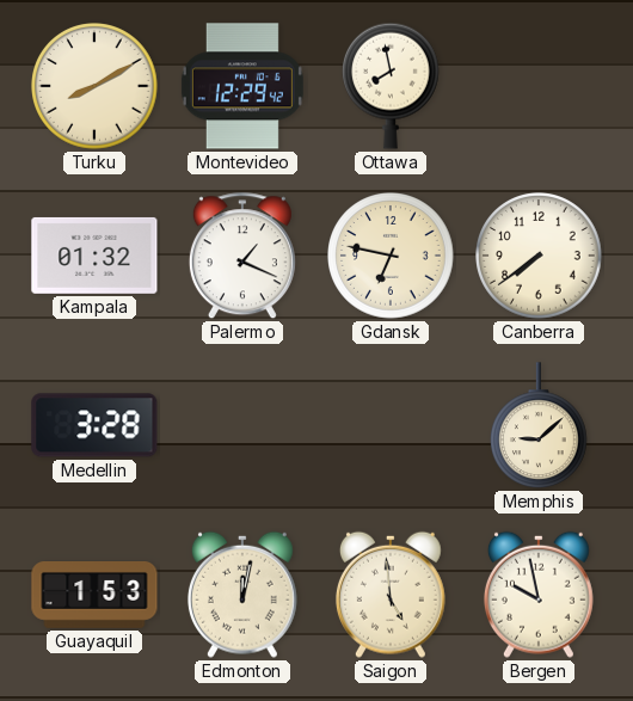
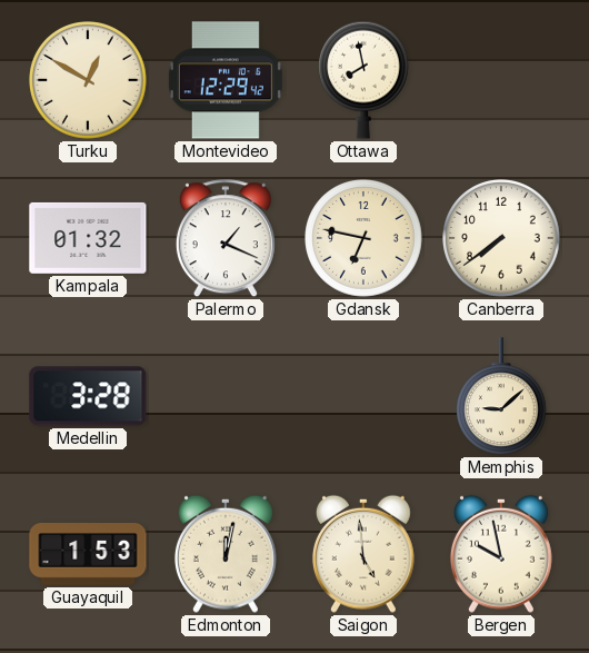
Turku: 8:10 -> 12:50 (88, 80)
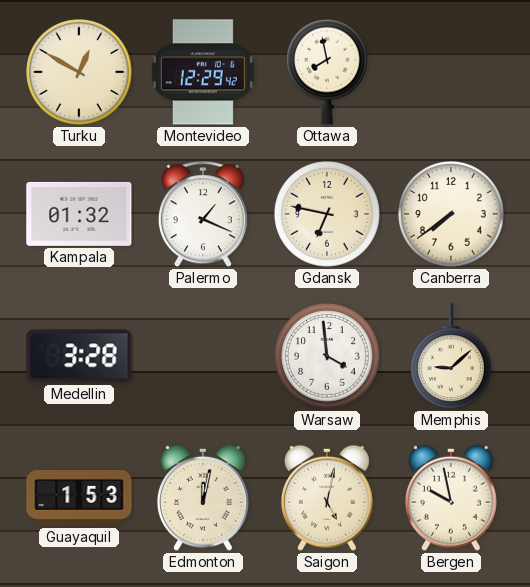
Warsaw: none -> 3:59 (327, 356)
Saigon: 4:59 -> 5:02 (327, 498)
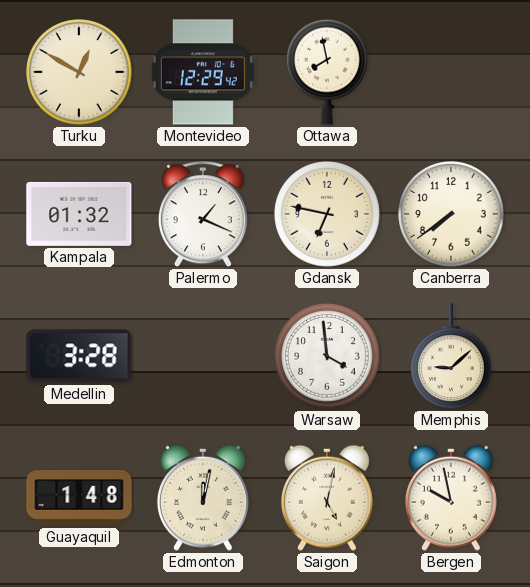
Guayaquil: 1:53 -> 1:48 (79, 499)
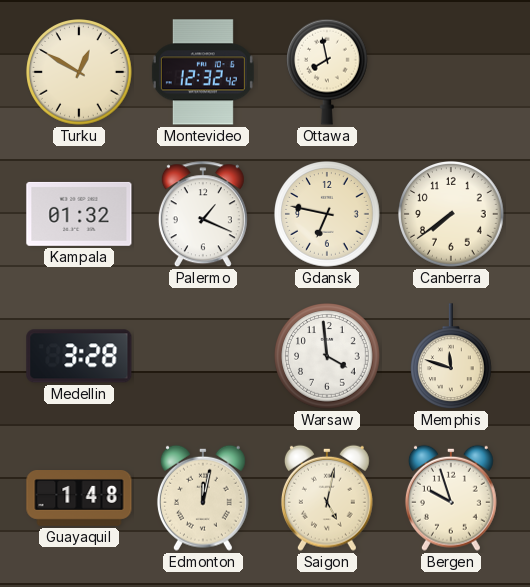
Montevideo: 12:29 -> 12:32 (203, 72)
Memphis: 9:08 -> 11:48 (452, 357)
Bergen: 9:58 -> 9:57 (451, 498)
